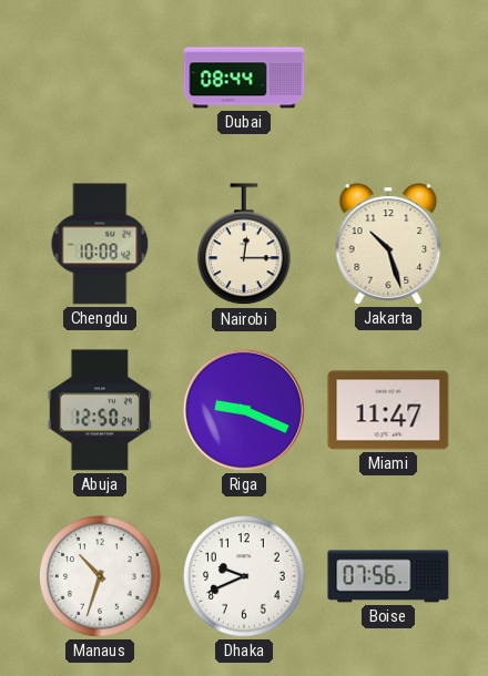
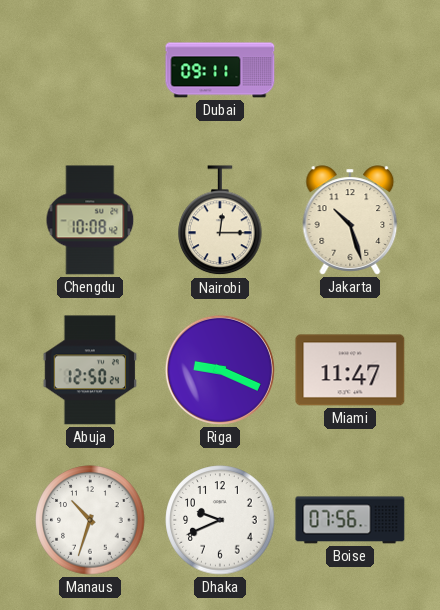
Dubai: 08:44 -> 09:11 (220, 70)
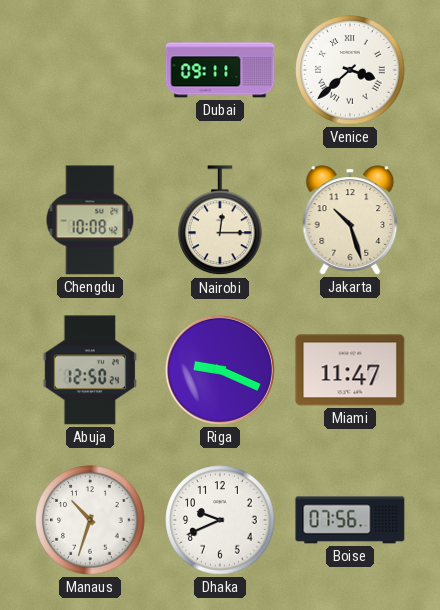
Venice: none -> 3:38 (350, 70)
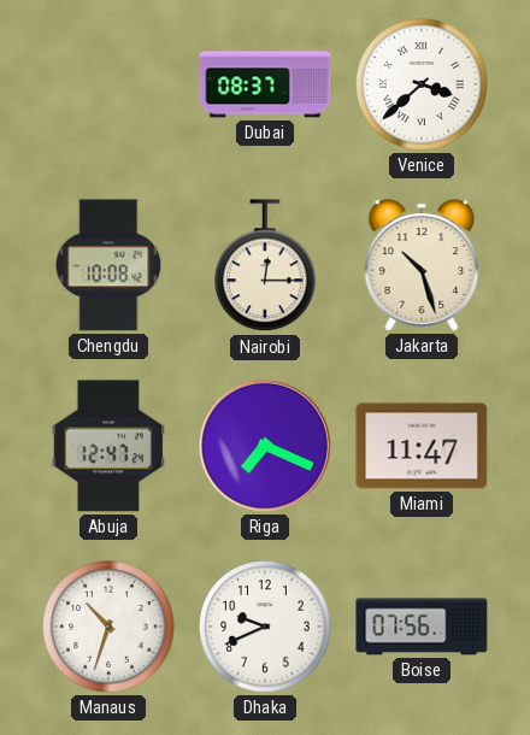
Dubai: 09:11 -> 08:37 (265, 84)
Abuja: 12:50 -> 12:47 (107, 446)
Riga: 9:19 -> 7:19 (265, 446)
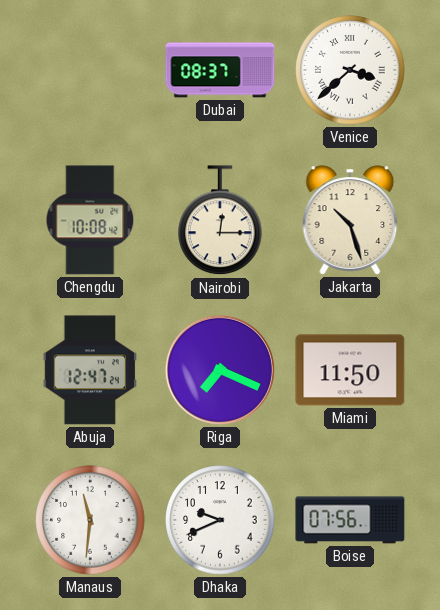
Miami: 11:47 -> 11:50 (350, 370)
Manaus: 10:33 -> 11:31 (90, 520)
